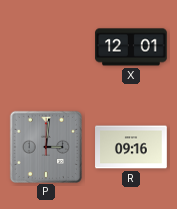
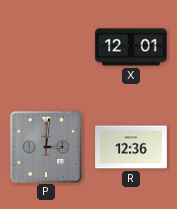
R: 09:16 -> 12:36 (131, 147)
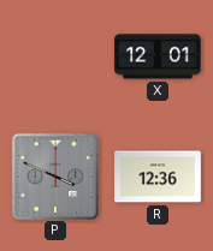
P: 3:01 -> 3:49 (54, 175)
